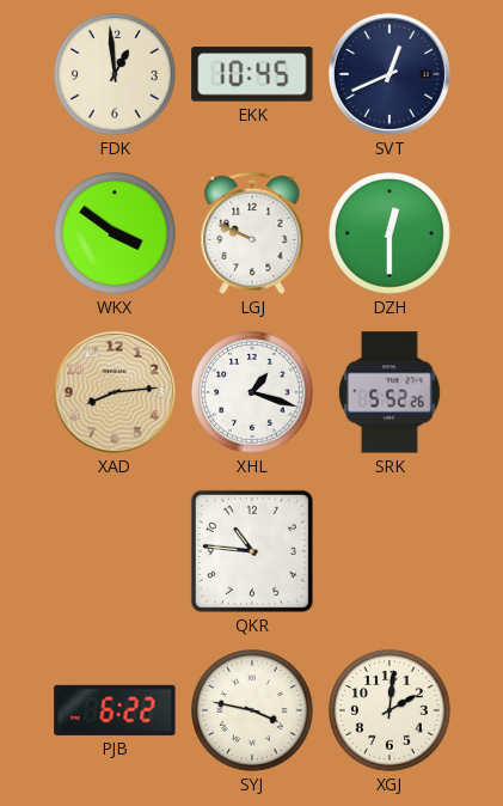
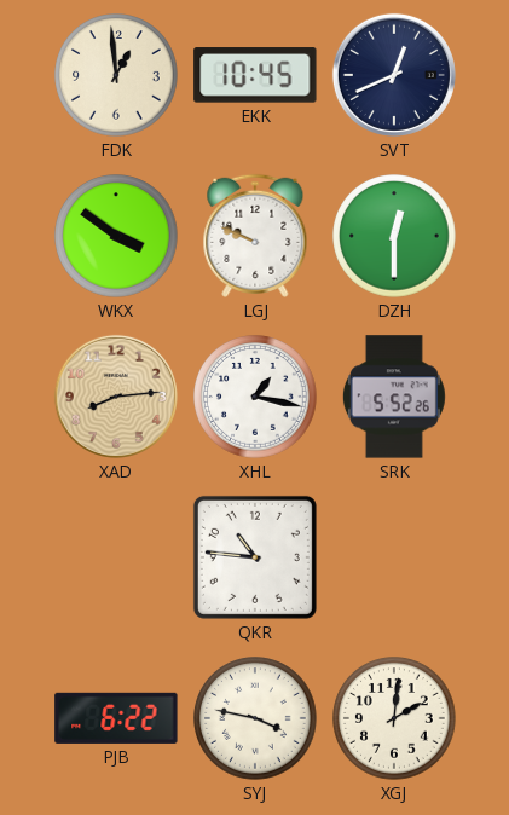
XHL: 1:18 -> 1:17 (255, 397)
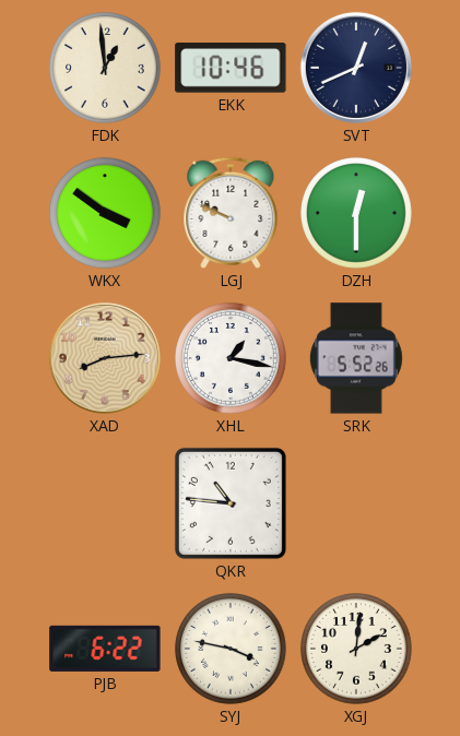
EKK: 10:45 -> 10:46 (231, 68)
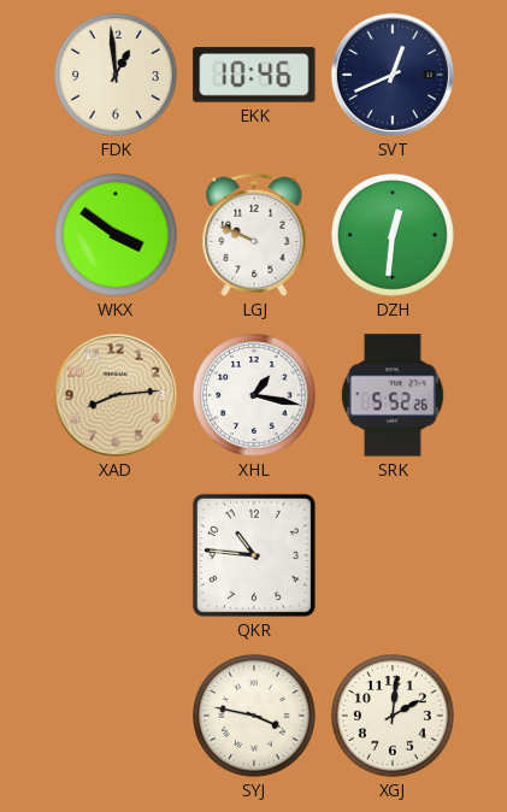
DZH: 12:30 -> 12:31 (393, 235)
PJB: 6:22 -> none (105, 649)
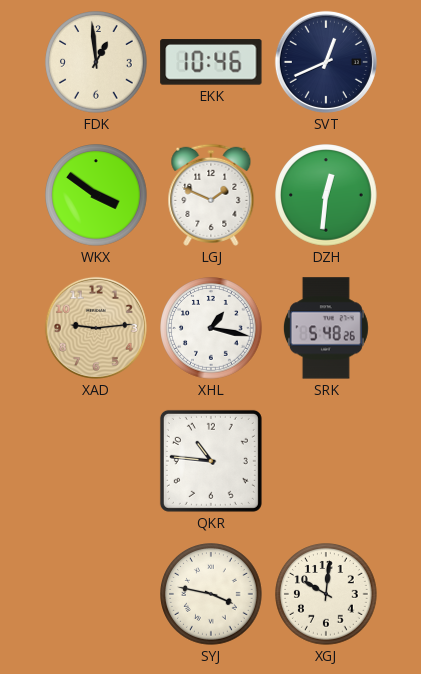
LGJ: 9:49 -> 1:49 (211, 195)
XAD: 8:14 -> 9:14 (96, 328)
SRK: 5:52 -> 5:48 (326, 328)
XGJ: 2:01 -> 10:01 (326, 594)
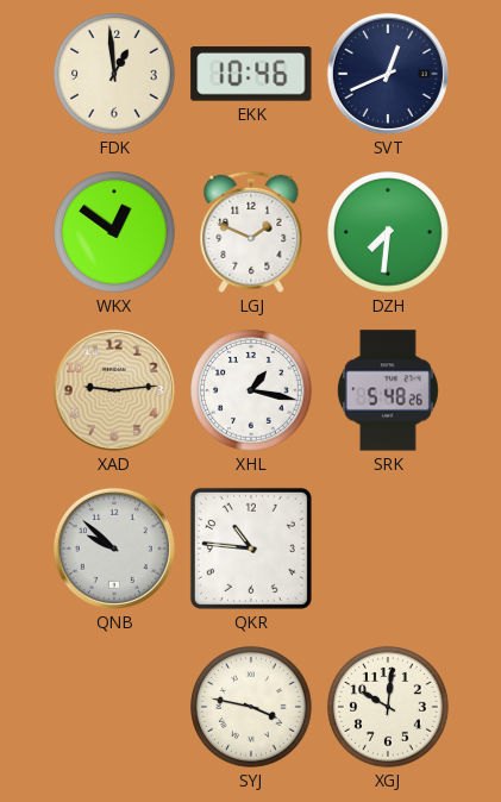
WKX: 3:51 -> 12:51 (114, 232)
DZH: 12:31 -> 7:31 (388, 232)
QNB: none -> 9:52 (114, 549)
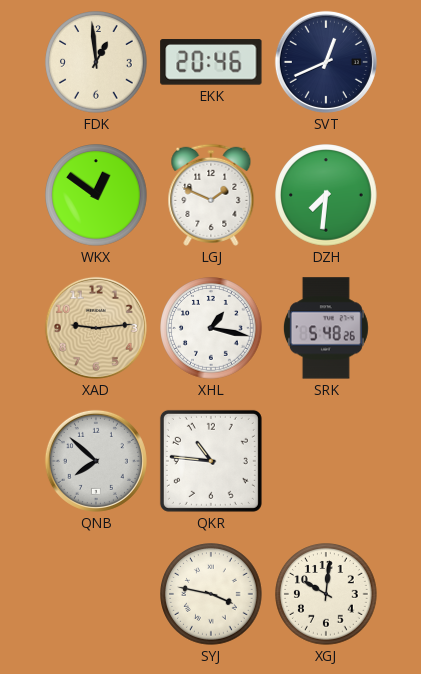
EKK: 10:46 -> 20:46 (211, 62)
QNB: 9:52 -> 7:52 (96, 461)
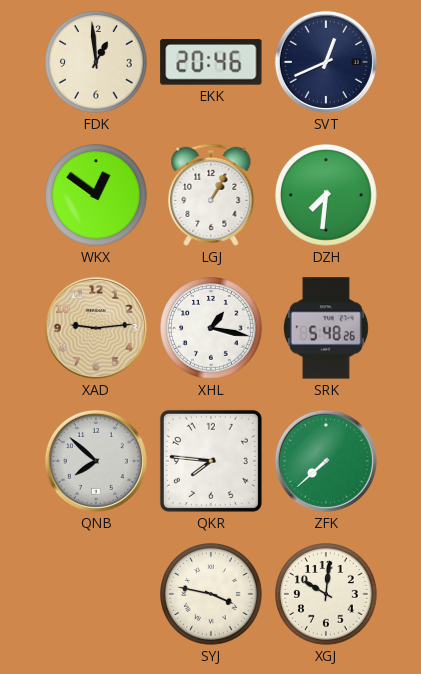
LGJ: 1:49 -> 1:05 (211, 195)
QKR: 10:46 -> 7:46 (211, 461)
ZFK: none -> 7:38 (326, 461)
